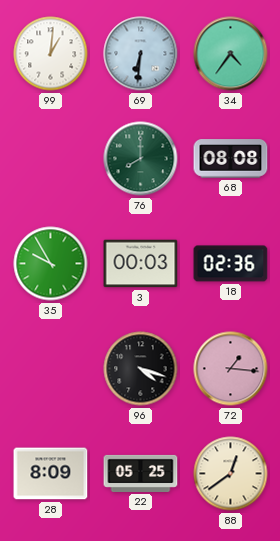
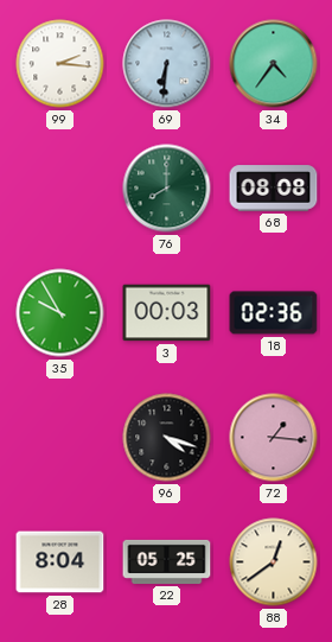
99: 1:01 -> 2:16 (60, 64)
28: 8:09 -> 8:04 (60, 562)
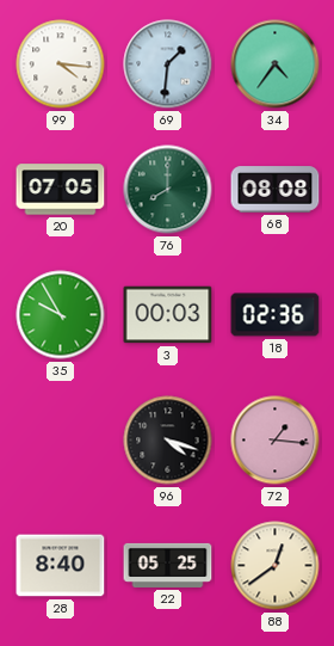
99: 2:16 -> 4:16 (61, 64)
69: 6:31 -> 1:31 (168, 64)
20: none -> 07:05 (61, 190)
28: 8:04 -> 8:40 (61, 566)
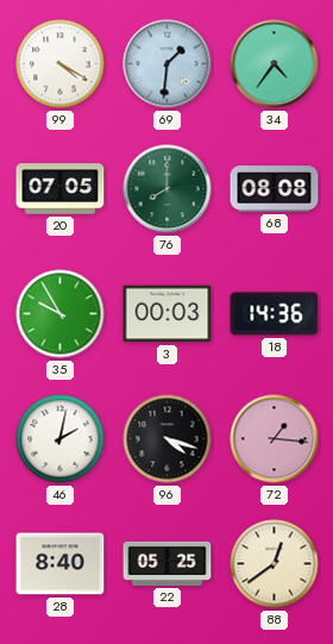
99: 4:16 -> 4:20 (61, 64)
18: 02:36 -> 14:36 (275, 314)
46: none -> 2:02 (61, 439)
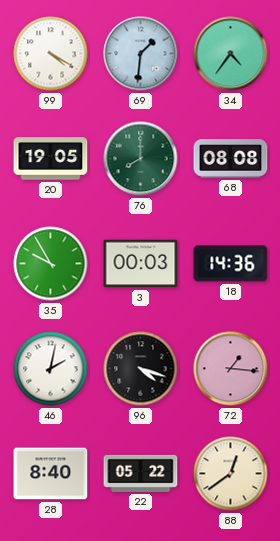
20: 07:05 -> 19:05 (51, 159)
22: 05:25 -> 05:22 (141, 473)
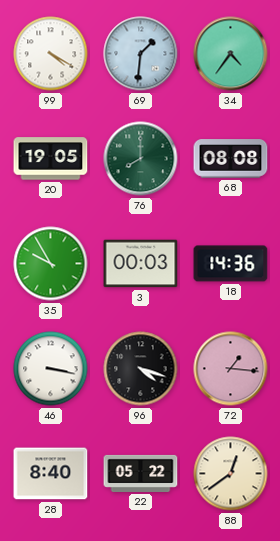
46: 2:02 -> 3:17 (51, 369)
